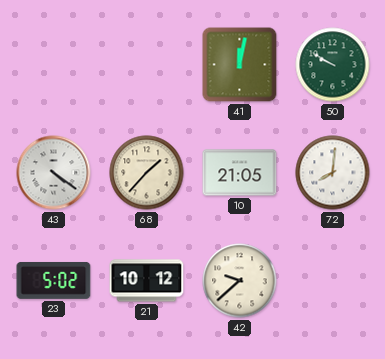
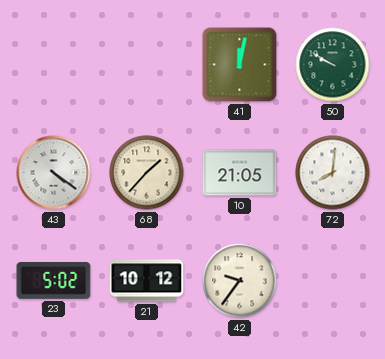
42: 9:38 -> 9:36 (240, 281)
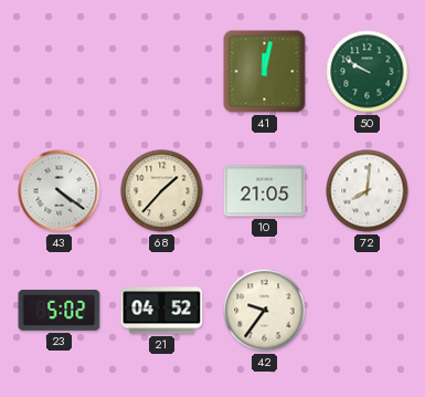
21: 10:12 -> 04:52 (162, 311)
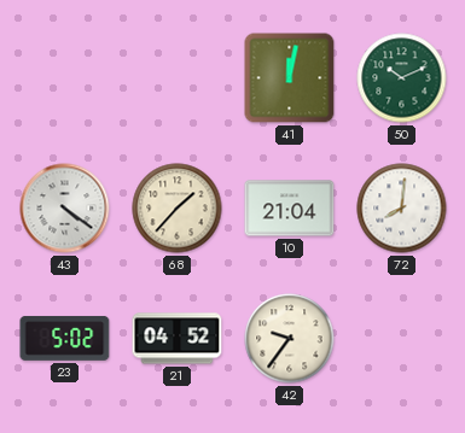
50: 9:50 -> 10:11 (402, 78)
10: 21:05 -> 21:04 (290, 209)
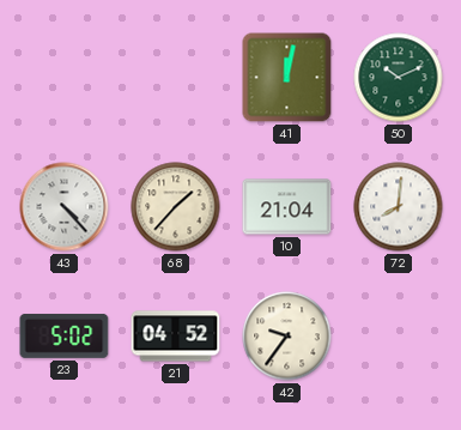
43: 4:21 -> 4:23 (65, 207)
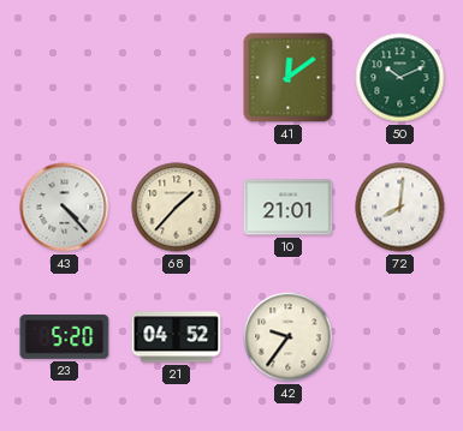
41: 12:02 -> 12:09 (289, 78)
10: 21:04 -> 21:01 (289, 208)
23: 5:02 -> 5:20 (65, 336)
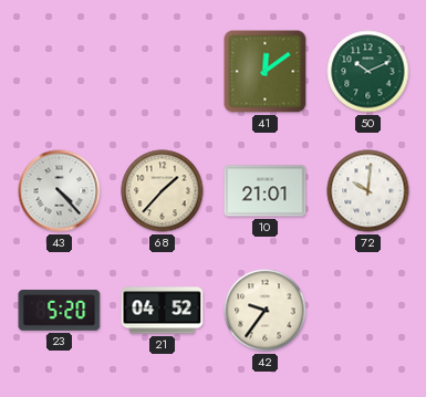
72: 8:01 -> 10:01 (368, 191)
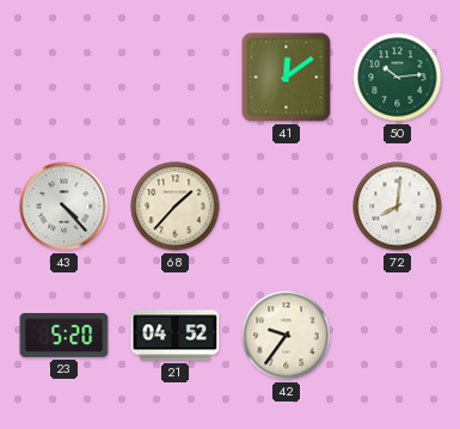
50: 10:11 -> 10:14 (398, 78)
10: 21:01 -> none (266, 191)
72: 10:01 -> 8:01 (398, 207)
